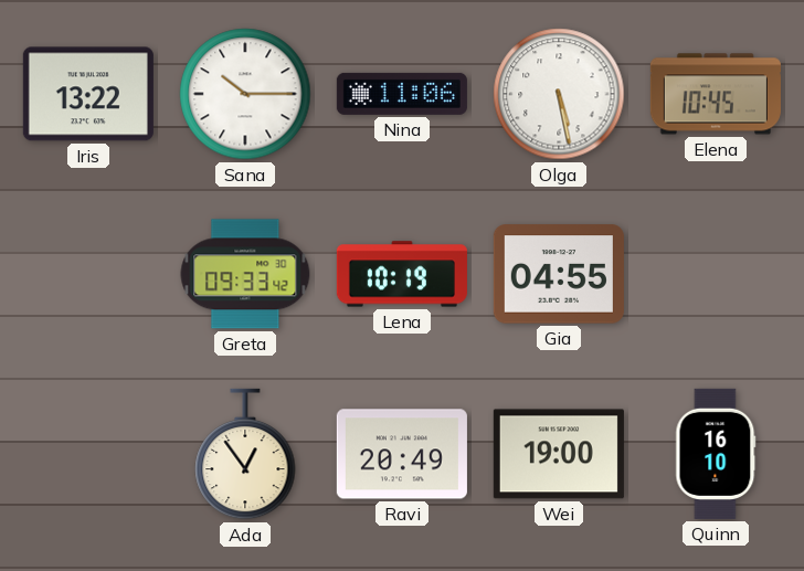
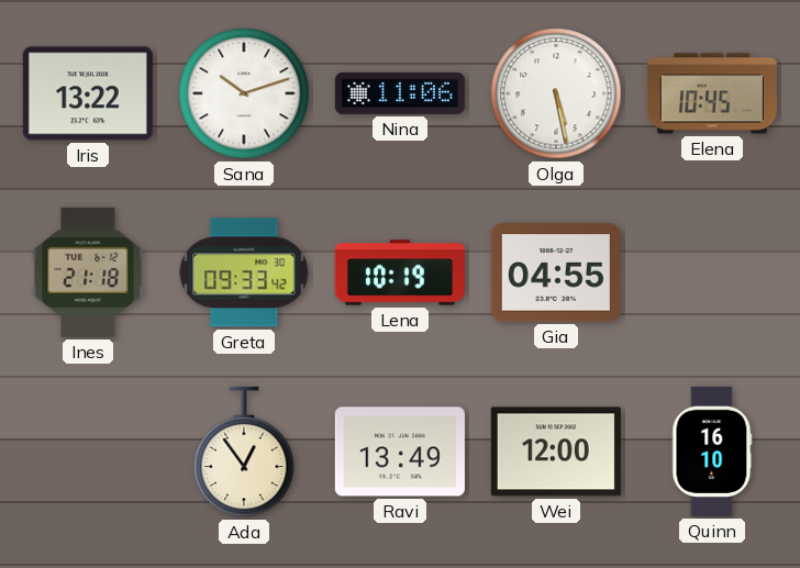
Sana: 10:15 -> 10:12 (244, 93)
Ines: none -> 21:18 (88, 272)
Ravi: 20:49 -> 13:49 (400, 452)
Wei: 19:00 -> 12:00 (556, 452)
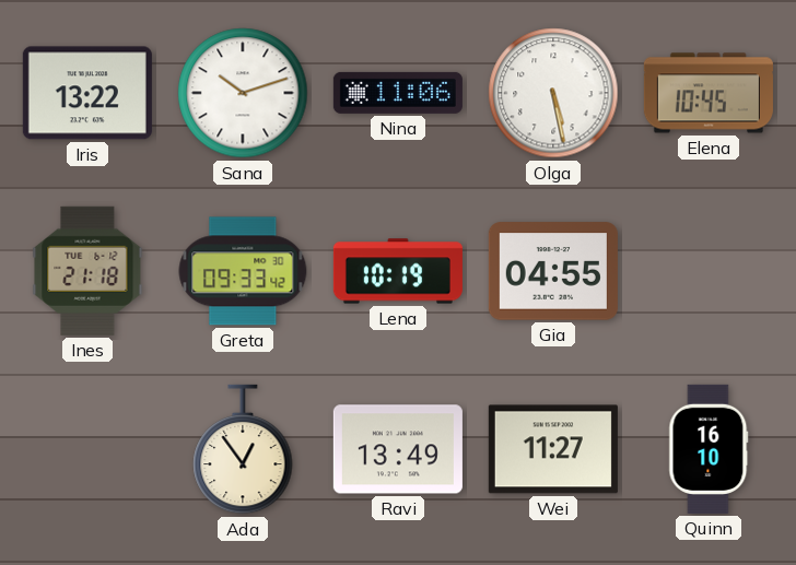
Wei: 12:00 -> 11:27 (553, 449)
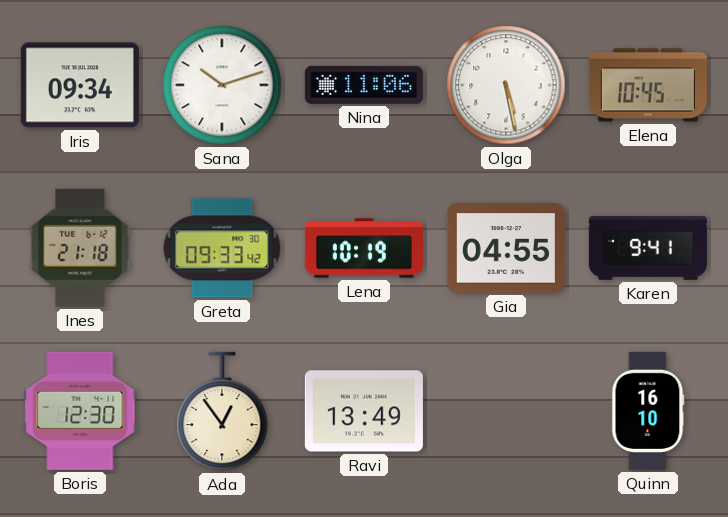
Iris: 13:22 -> 09:34 (80, 85)
Karen: none -> 9:41 (648, 248)
Boris: none -> 12:30 (80, 411)
Wei: 11:27 -> none (553, 449)
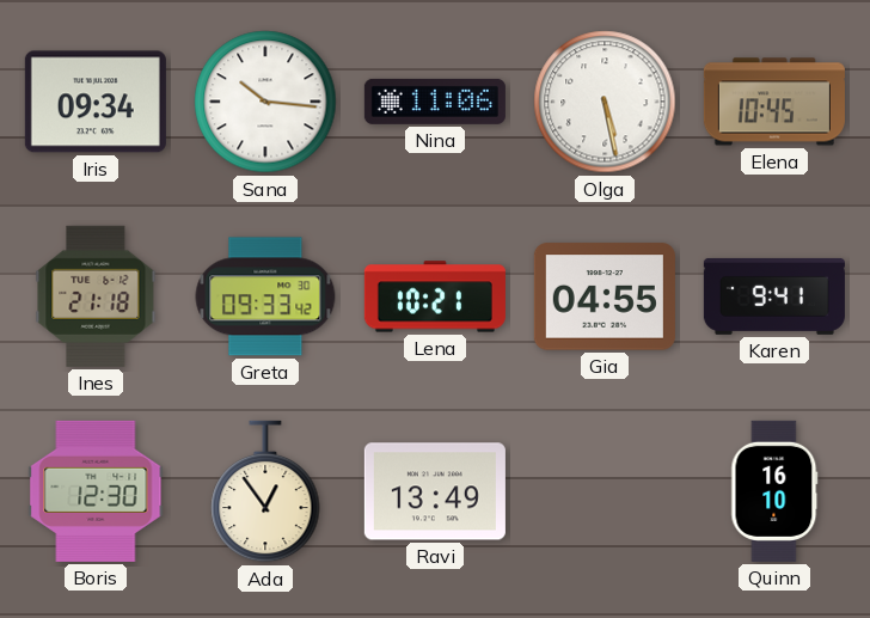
Sana: 10:12 -> 10:16 (265, 102)
Lena: 10:19 -> 10:21 (435, 296)
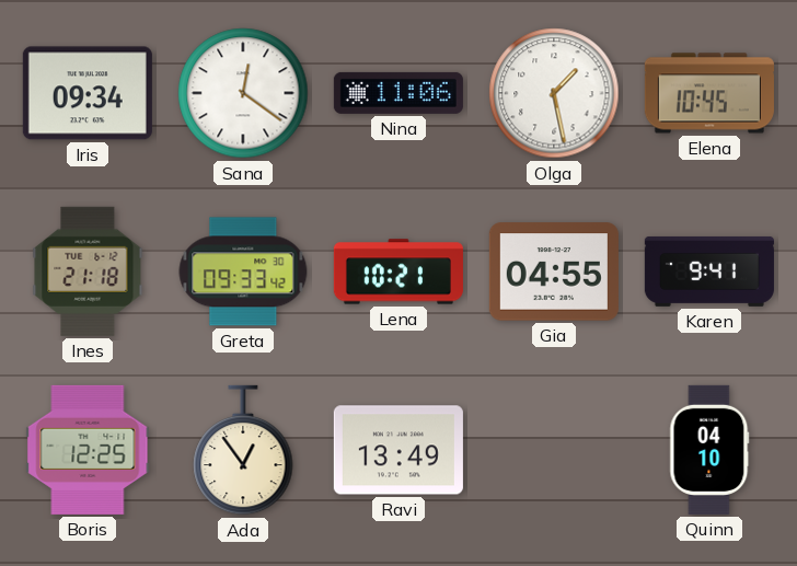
Sana: 10:16 -> 12:21 (243, 93)
Olga: 5:28 -> 1:28 (554, 93)
Boris: 12:30 -> 12:25 (88, 450)
Quinn: 16:10 -> 04:10 (709, 450)
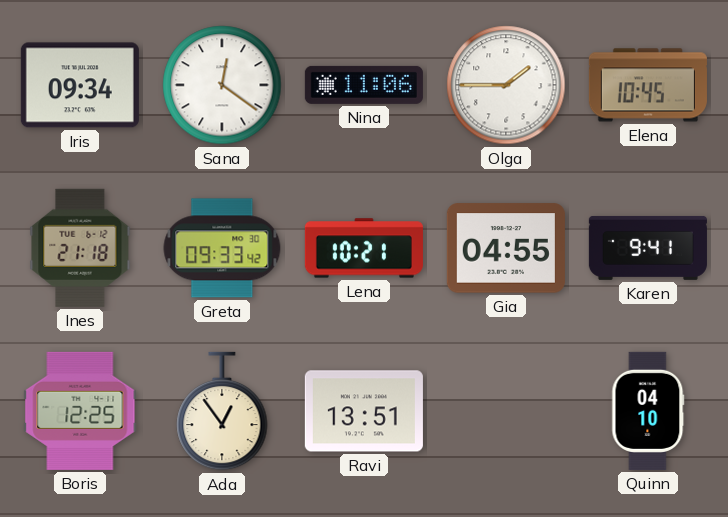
Olga: 1:28 -> 1:45 (506, 85)
Ravi: 13:49 -> 13:51 (364, 411)
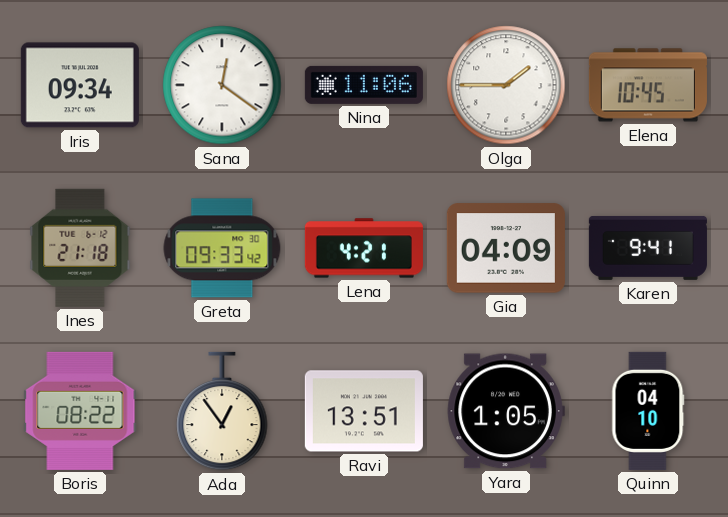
Lena: 10:21 -> 4:21 (364, 248)
Gia: 04:55 -> 04:09 (506, 248)
Boris: 12:25 -> 08:22 (80, 411)
Yara: none -> 1:05 (506, 411)
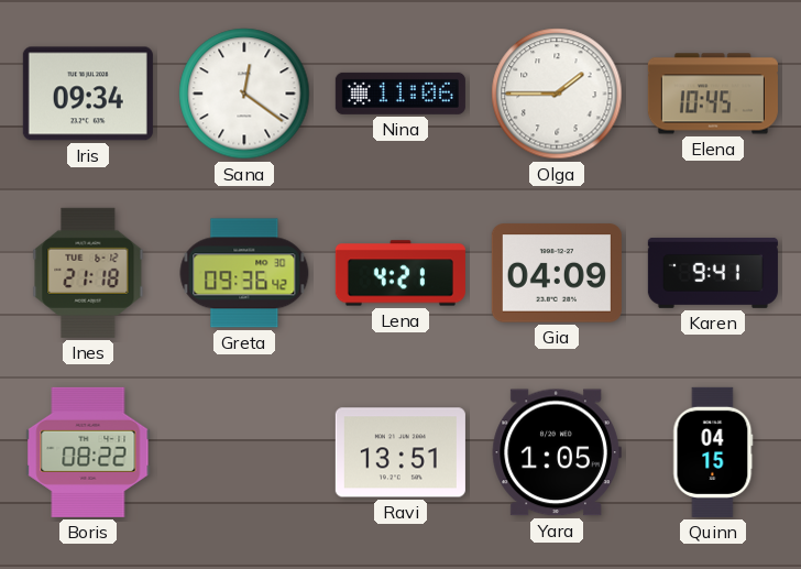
Greta: 09:33 -> 09:36 (244, 273)
Ada: 12:54 -> none (222, 411)
Quinn: 04:10 -> 04:15 (713, 452)
